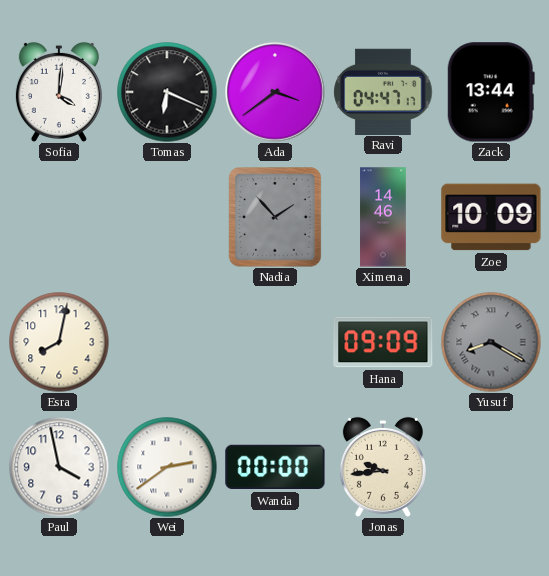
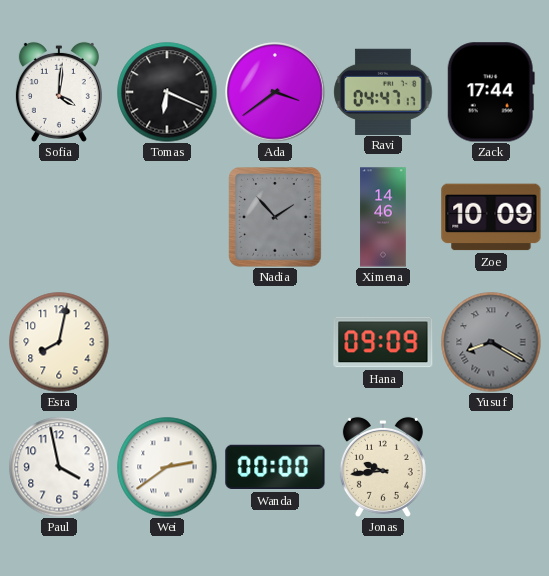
Zack: 13:44 -> 17:44 (491, 92)
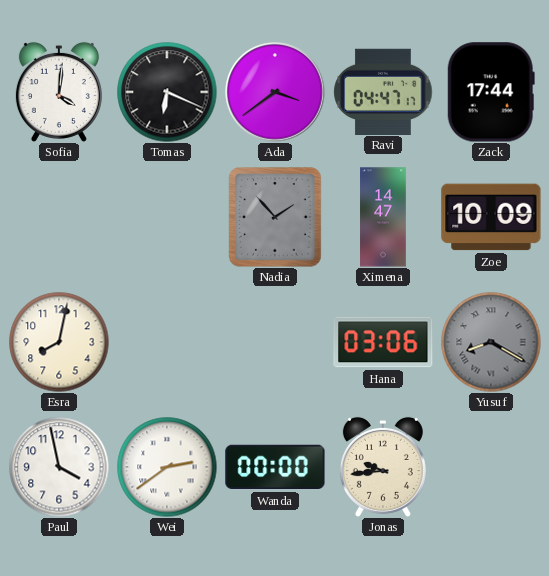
Ximena: 14:46 -> 14:47 (383, 217)
Hana: 09:09 -> 03:06 (383, 342)
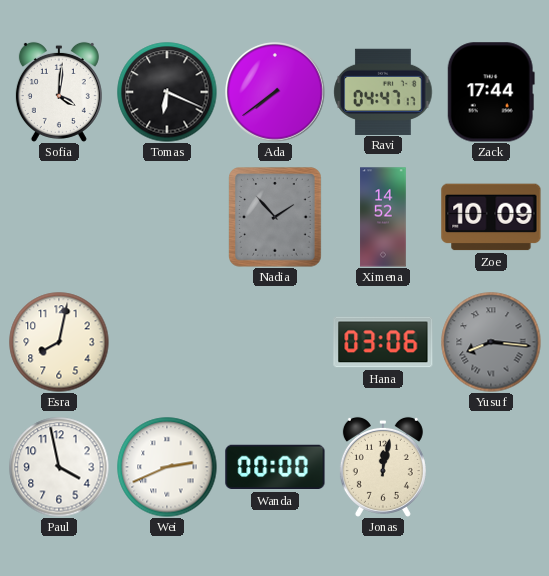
Ada: 3:39 -> 7:39 (275, 92)
Ximena: 14:47 -> 14:52 (383, 217)
Yusuf: 8:20 -> 8:16 (491, 342)
Wei: 2:39 -> 2:41 (167, 467)
Jonas: 9:44 -> 12:02 (383, 467)
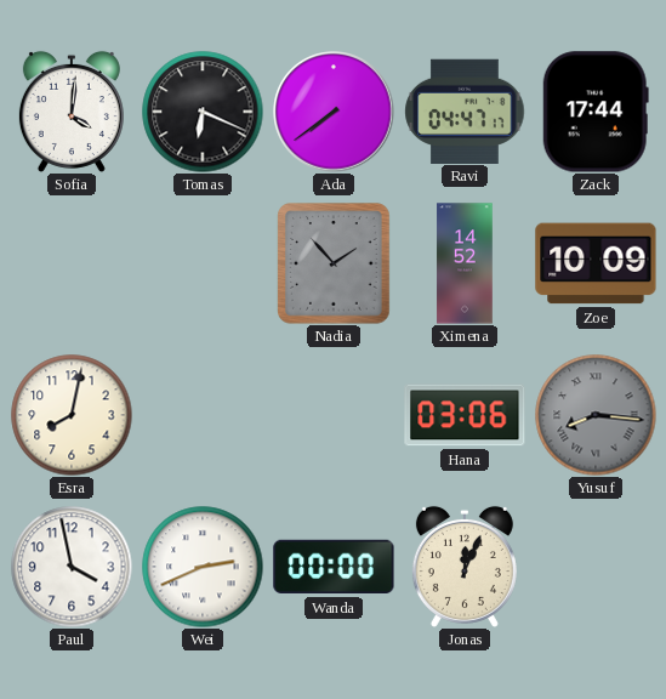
Jonas: 12:02 -> 12:04 (465, 567)
